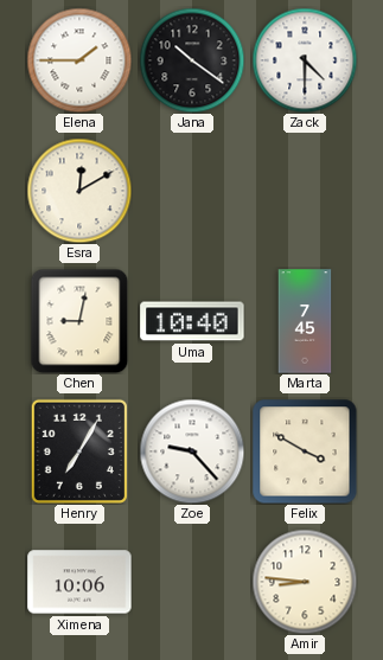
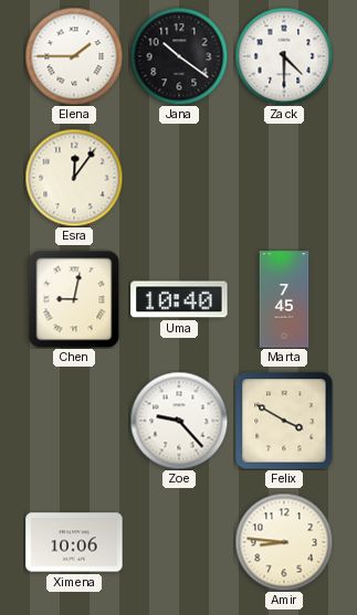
Esra: 12:10 -> 12:06 (74, 178)
Henry: 7:05 -> none (79, 451)
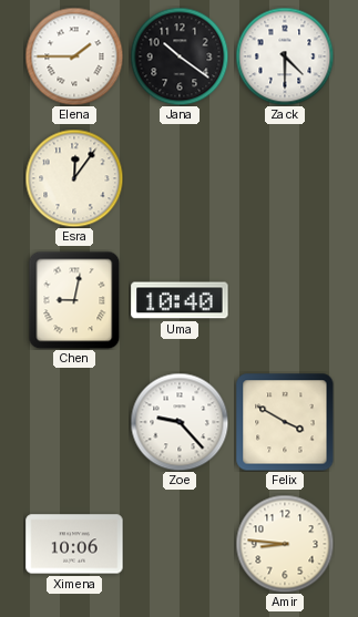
Marta: 7:45 -> none (284, 299)
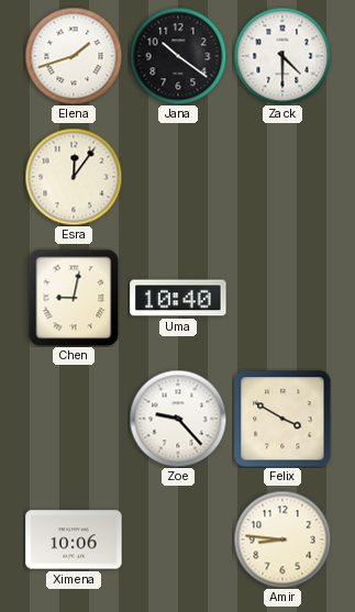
Elena: 1:45 -> 1:42 (74, 56)
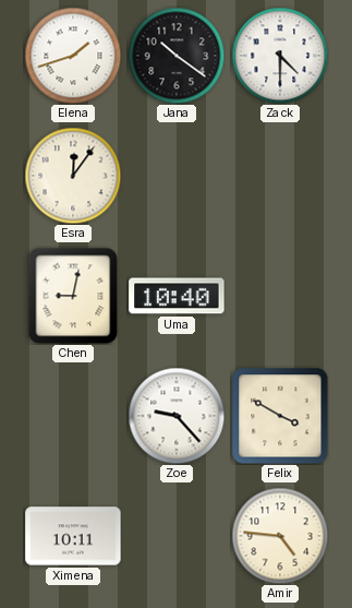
Ximena: 10:06 -> 10:11 (73, 536)
Amir: 8:46 -> 4:46 (280, 536)
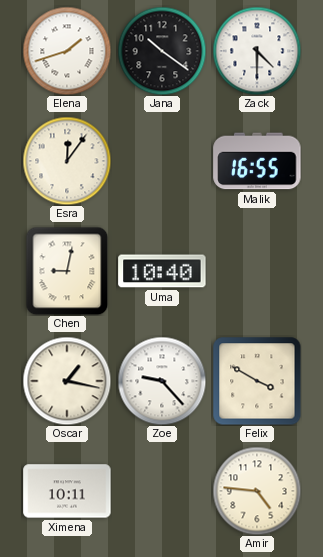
Malik: none -> 16:55 (257, 161)
Oscar: none -> 1:17 (67, 381)
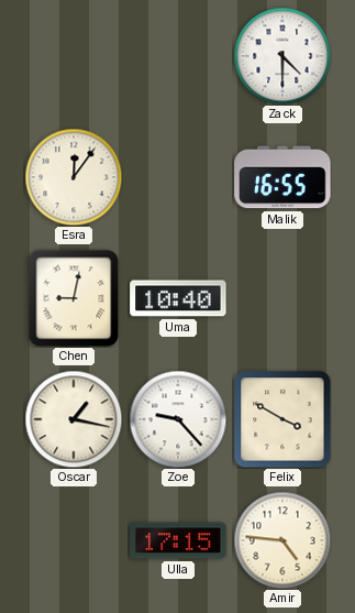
Elena: 1:42 -> none (67, 51)
Jana: 10:21 -> none (162, 51)
Ximena: 10:11 -> none (67, 491)
Ulla: none -> 17:15 (178, 540)
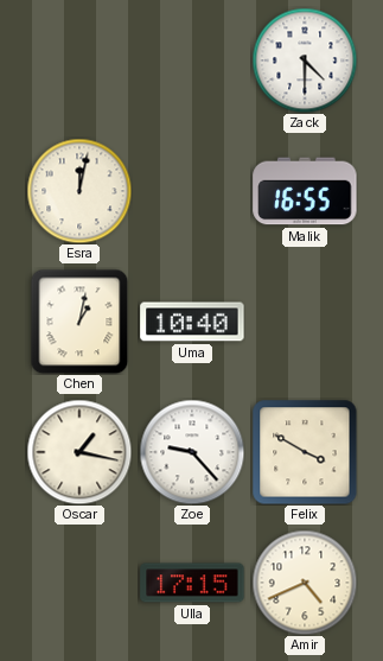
Esra: 12:06 -> 12:02 (79, 191)
Chen: 9:02 -> 1:02 (79, 322)
Amir: 4:46 -> 4:41 (305, 583)
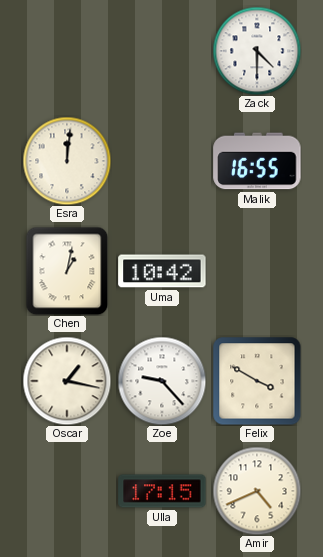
Esra: 12:02 -> 12:01 (67, 161)
Uma: 10:40 -> 10:42 (162, 271)
